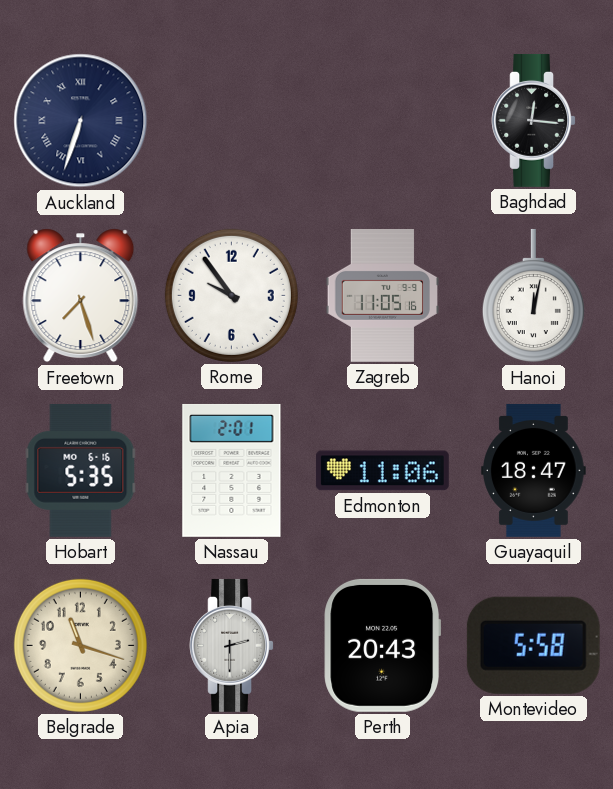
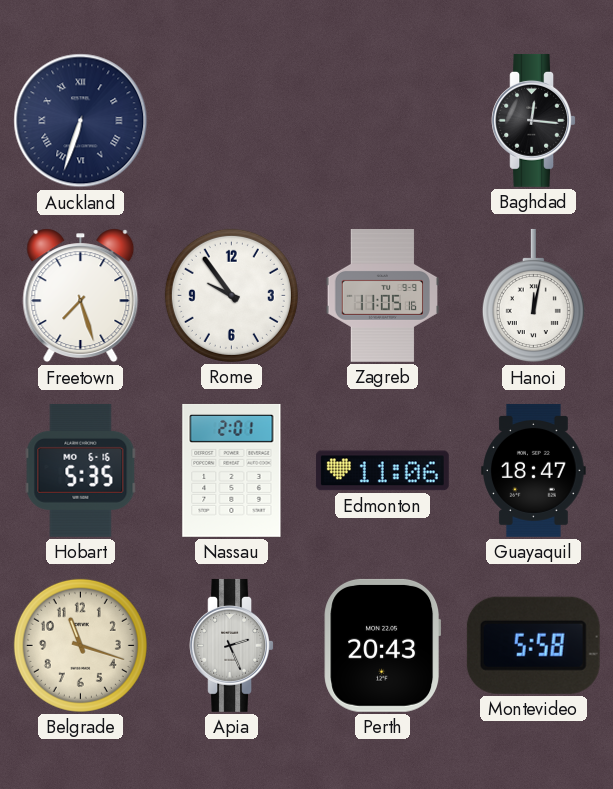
Apia: 2:30 -> 2:26 (231, 645)
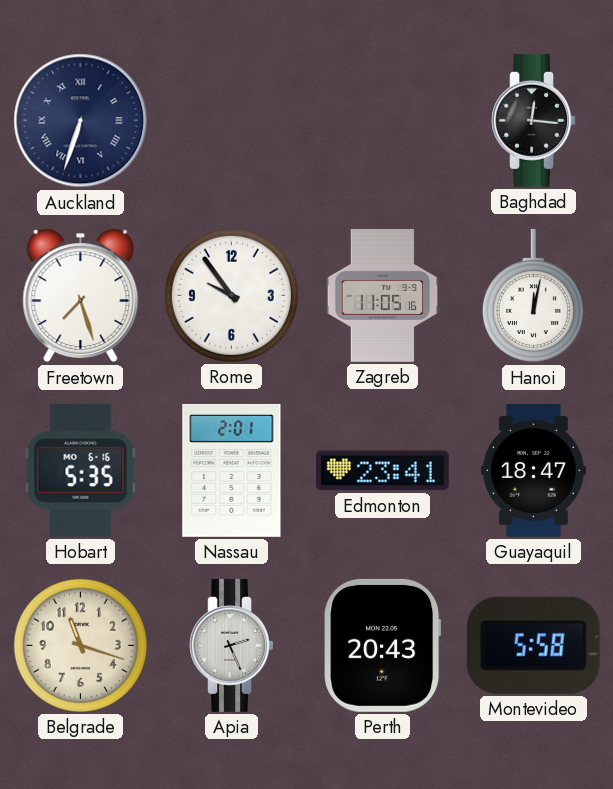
Edmonton: 11:06 -> 23:41 (382, 471)
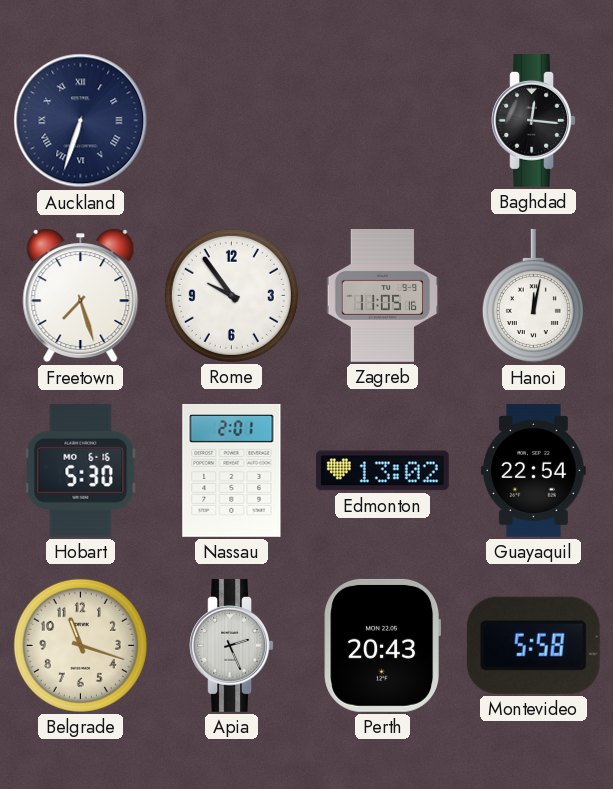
Hobart: 5:35 -> 5:30 (81, 470)
Edmonton: 23:41 -> 13:02 (382, 471)
Guayaquil: 18:47 -> 22:54 (534, 470)
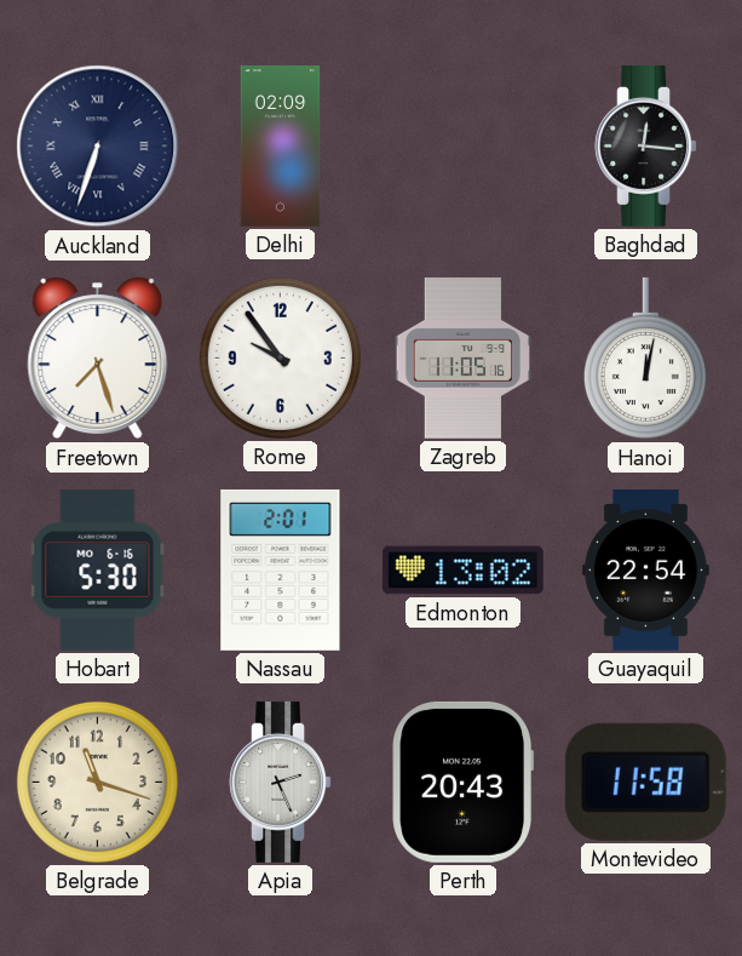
Delhi: none -> 02:09 (281, 147)
Montevideo: 5:58 -> 11:58 (645, 782)
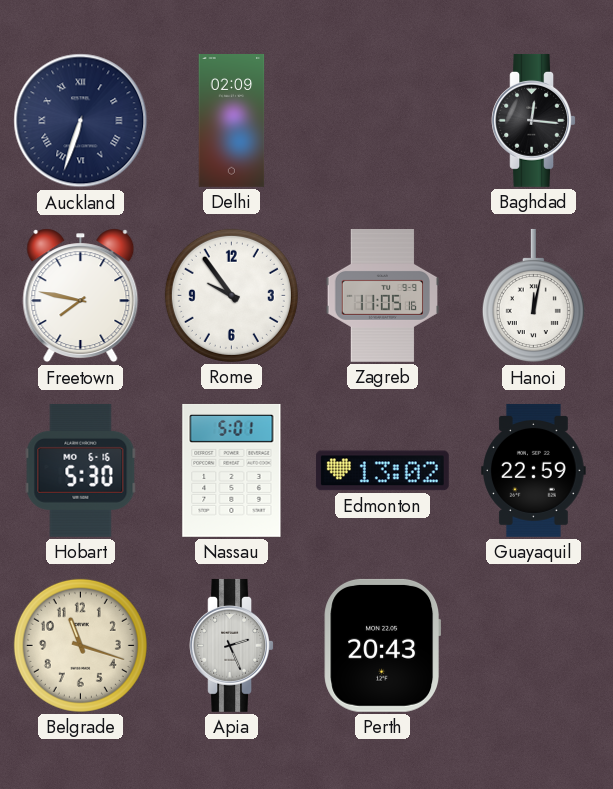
Freetown: 7:27 -> 7:47 (81, 296)
Nassau: 2:01 -> 5:01 (232, 470)
Guayaquil: 22:54 -> 22:59 (534, 470)
Montevideo: 11:58 -> none (645, 782)
